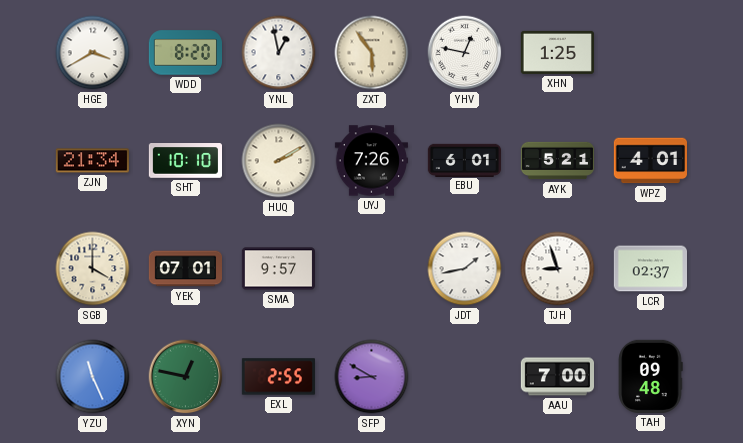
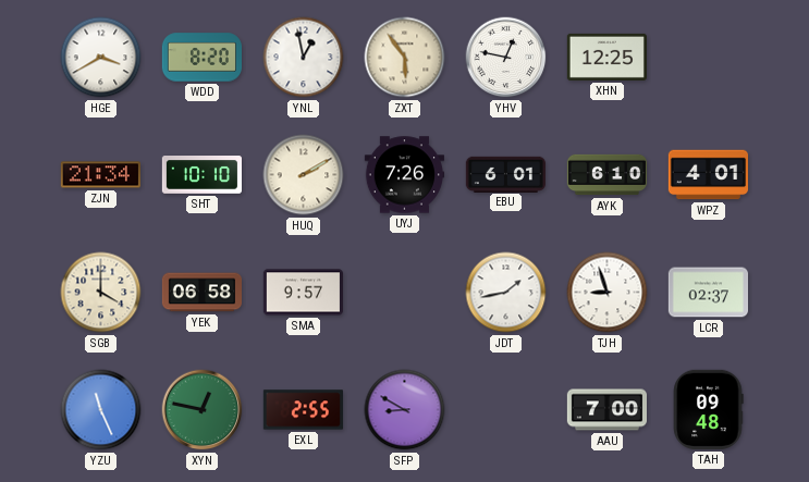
XHN: 1:25 -> 12:25 (606, 57)
AYK: 5:21 -> 6:10 (608, 175)
YEK: 07:01 -> 06:58 (201, 293)
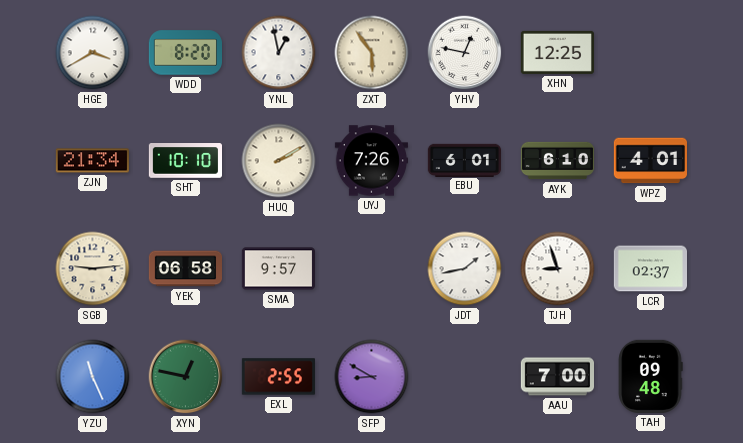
SGB: 4:00 -> 9:14 (93, 269)
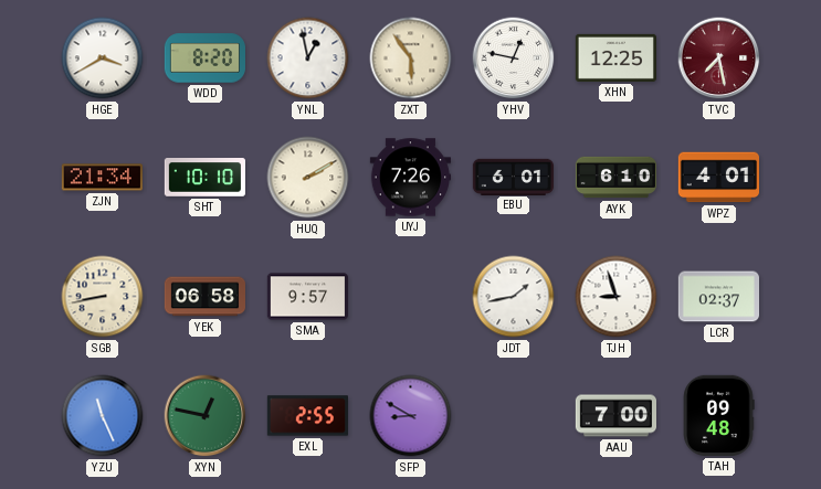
TVC: none -> 7:28 (719, 59)
SGB: 9:14 -> 8:43 (103, 297)
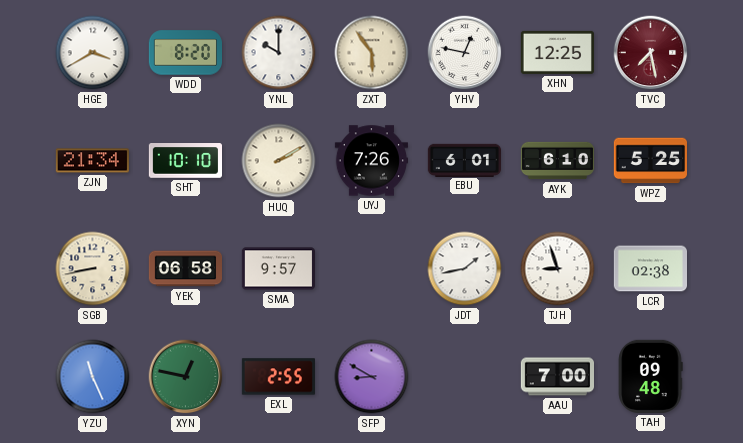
YNL: 12:58 -> 10:00 (279, 53)
WPZ: 4:01 -> 5:25 (650, 161)
LCR: 02:37 -> 02:38 (650, 269)
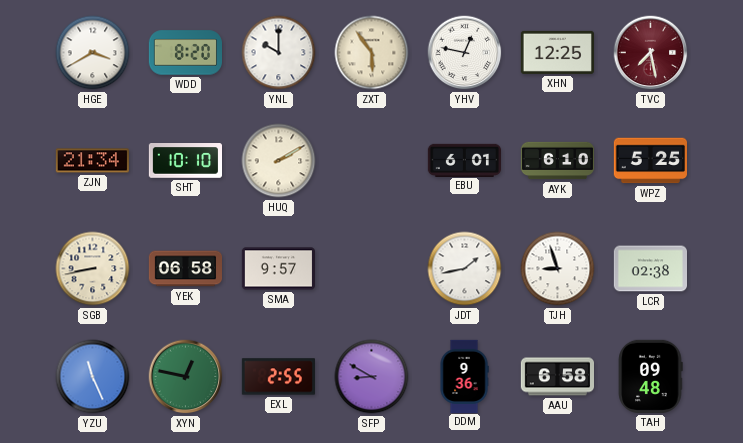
UYJ: 7:26 -> none (371, 161)
DDM: none -> 9:36 (464, 376)
AAU: 7:00 -> 6:58 (557, 377)
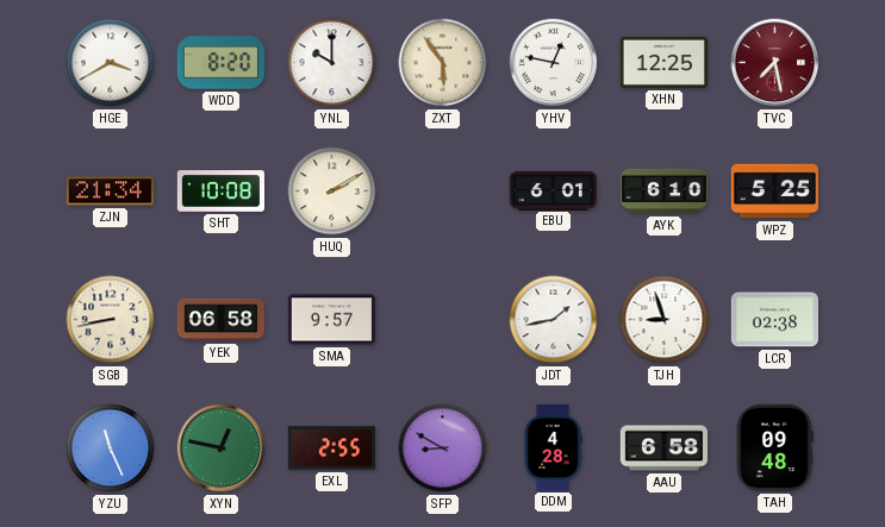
SHT: 10:10 -> 10:08 (220, 192)
DDM: 9:36 -> 4:28 (553, 447)
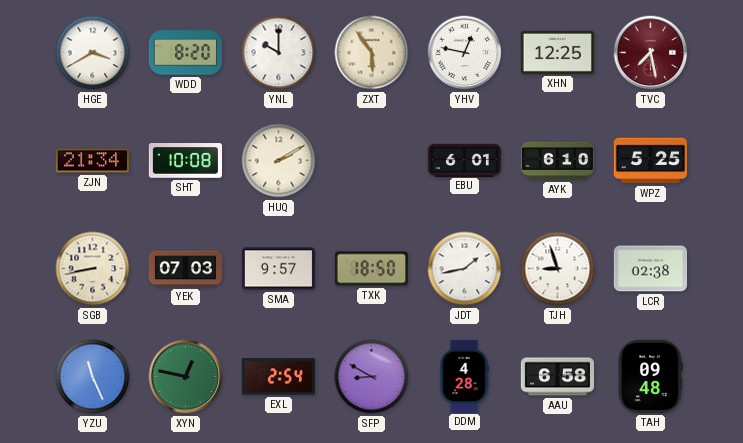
YEK: 06:58 -> 07:03 (185, 269)
TXK: none -> 18:50 (371, 269)
EXL: 2:55 -> 2:54 (278, 377)
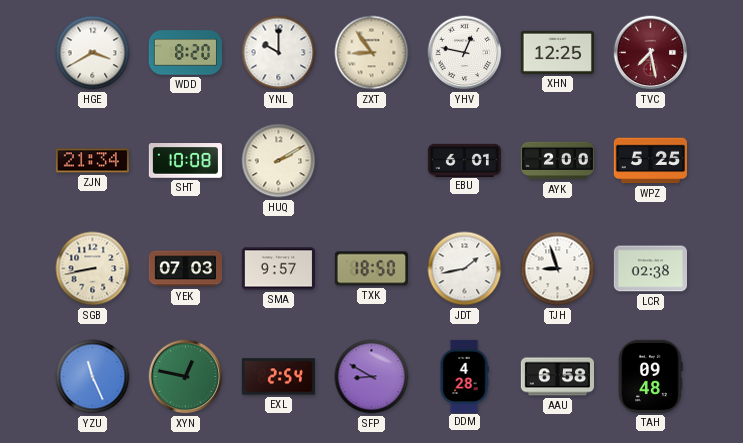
ZXT: 5:54 -> 8:54 (372, 53)
AYK: 6:10 -> 2:00 (558, 161)
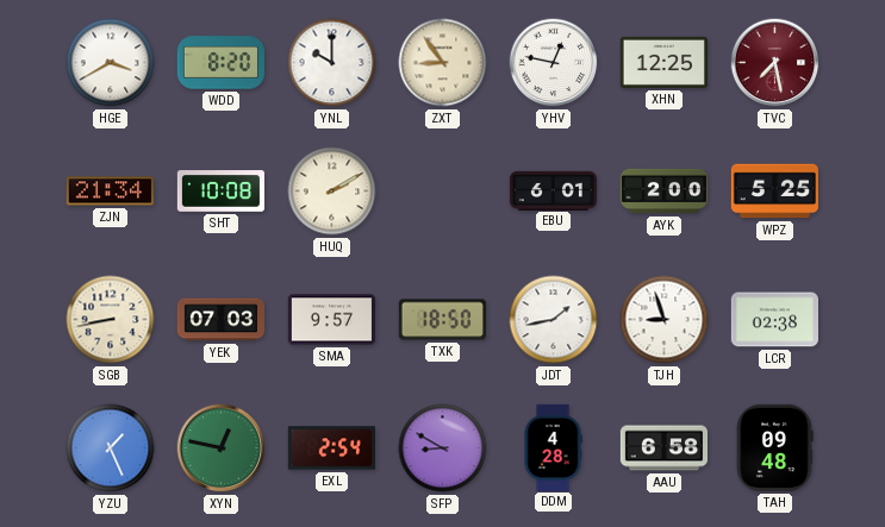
YZU: 11:26 -> 1:26 (111, 448)
